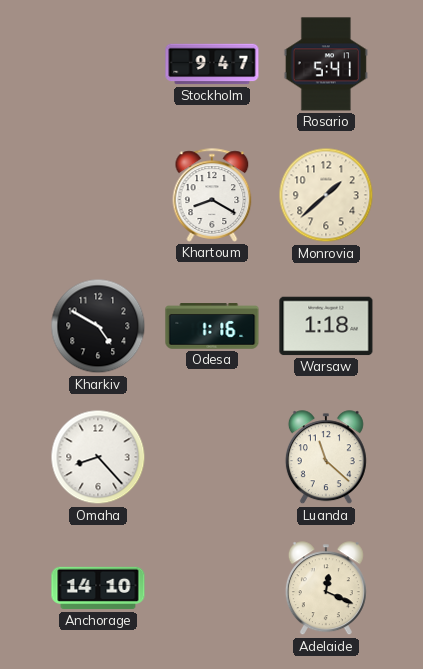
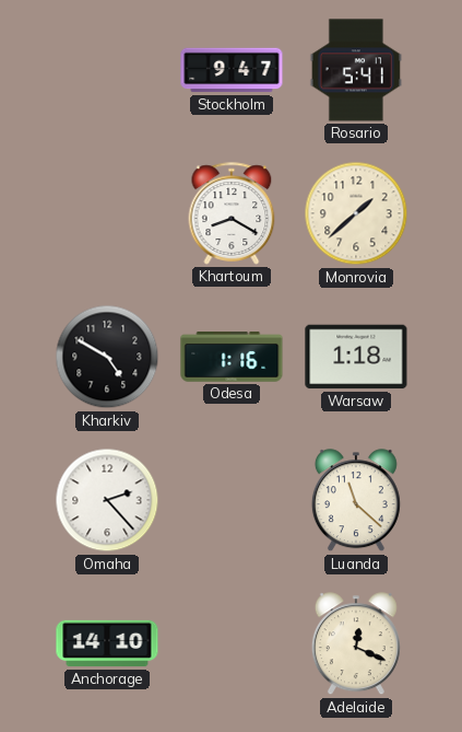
Omaha: 8:23 -> 2:23 (107, 500)
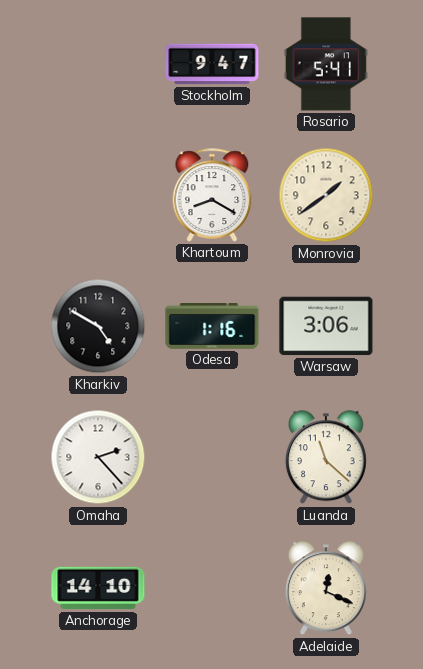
Monrovia: 1:38 -> 1:39 (326, 195)
Warsaw: 1:18 -> 3:06 (326, 326)
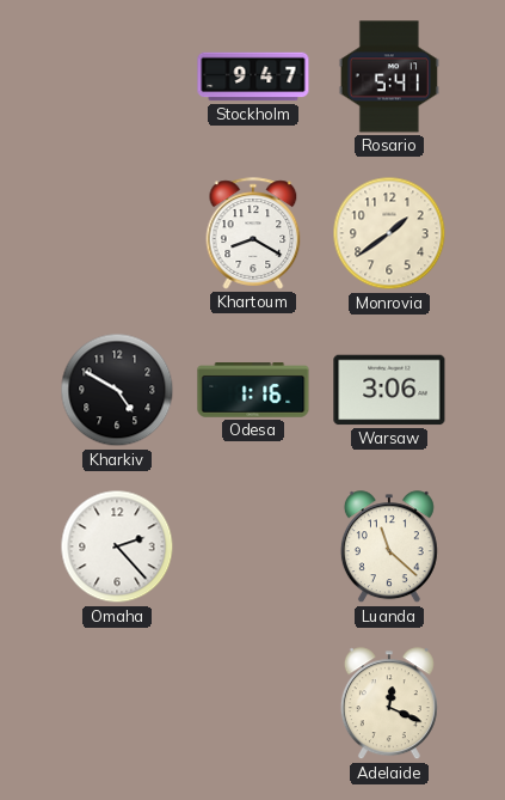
Anchorage: 14:10 -> none (98, 588)
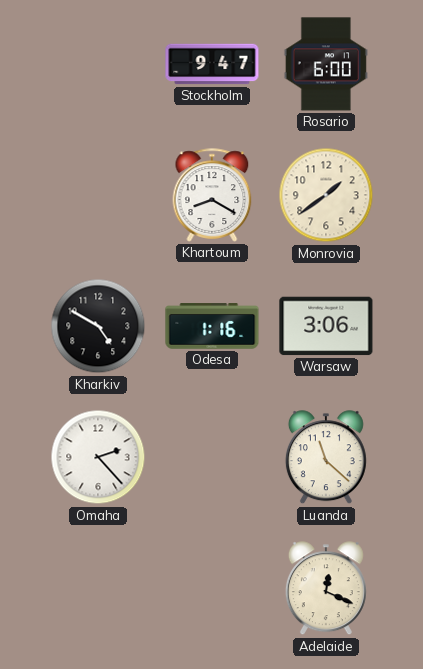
Rosario: 5:41 -> 6:00 (326, 64)
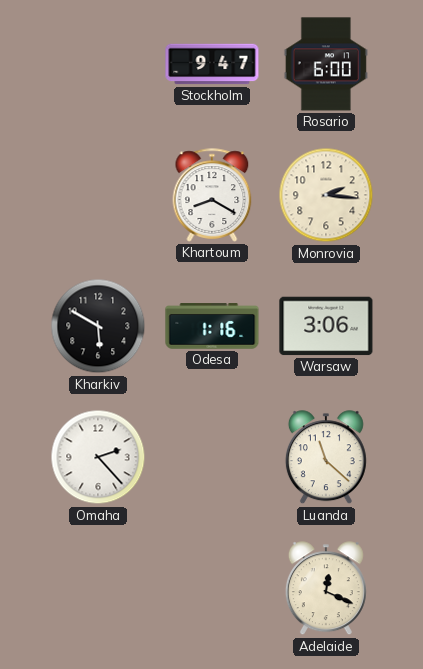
Monrovia: 1:39 -> 2:16 (326, 195)
Kharkiv: 4:50 -> 5:50 (98, 326)
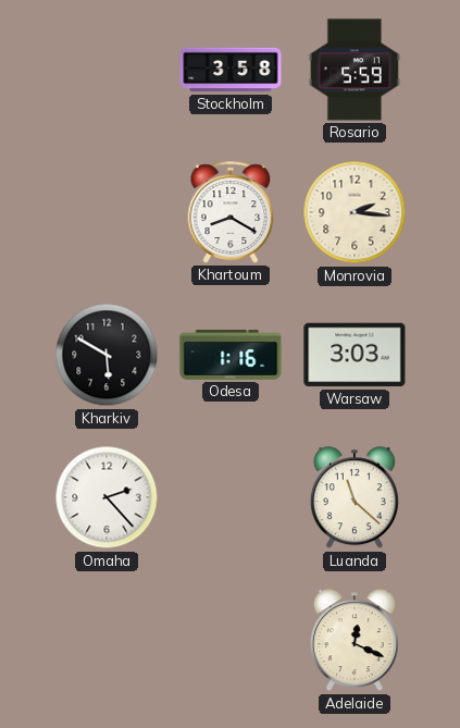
Stockholm: 9:47 -> 3:58 (231, 70)
Rosario: 6:00 -> 5:59 (355, 70)
Warsaw: 3:06 -> 3:03 (355, 355)
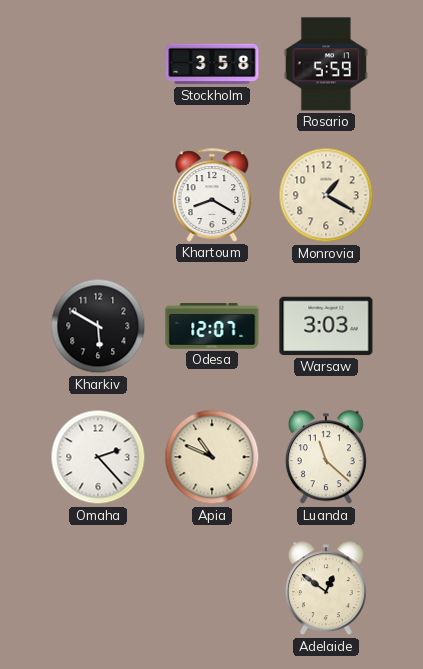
Monrovia: 2:16 -> 1:20 (326, 195)
Odesa: 1:16 -> 12:07 (212, 326)
Apia: none -> 10:49 (212, 457)
Adelaide: 12:19 -> 12:51 (326, 589)
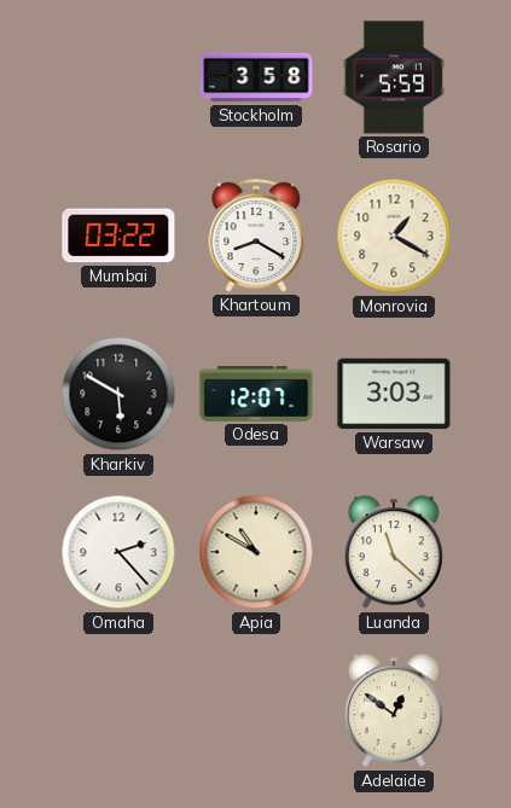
Mumbai: none -> 03:22 (118, 236)
Apia: 10:49 -> 10:50 (256, 552)
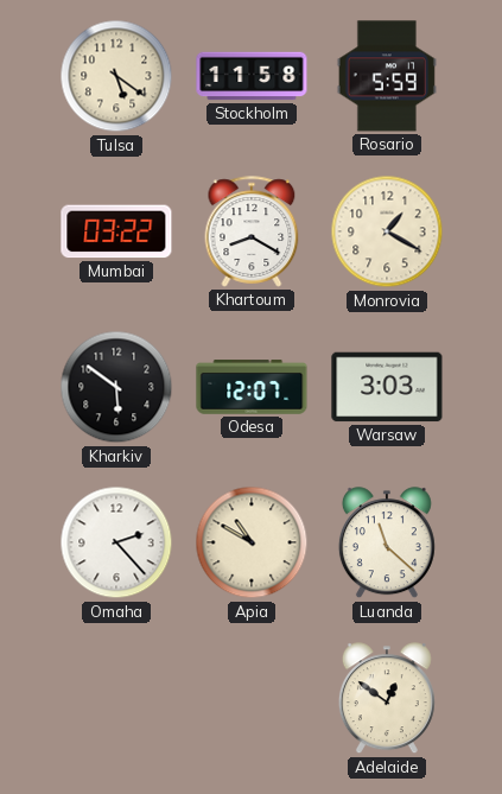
Tulsa: none -> 5:21 (116, 76)
Stockholm: 3:58 -> 11:58 (252, 76)
Kharkiv: 5:50 -> 5:51 (116, 387)
